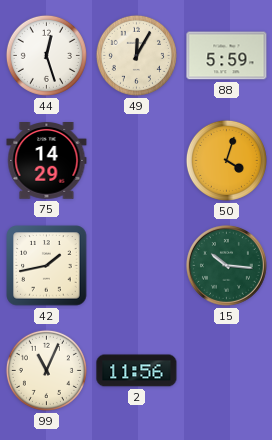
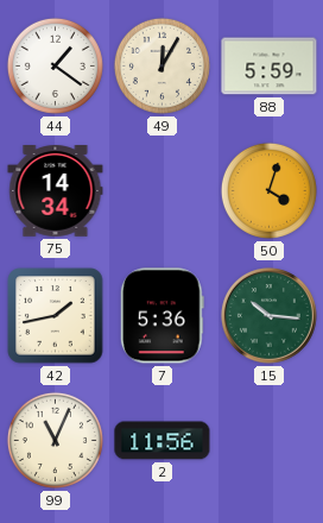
44: 12:27 -> 1:21 (55, 65)
75: 14:29 -> 14:34 (56, 191)
7: none -> 5:36 (161, 316)
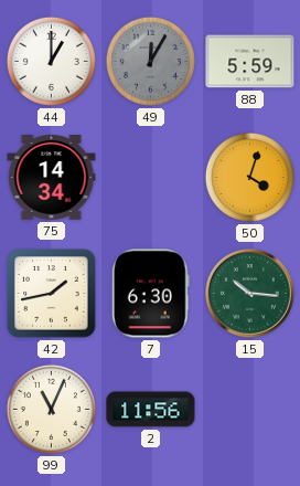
44: 1:21 -> 1:00 (51, 61)
49 dial: cream -> grey (150, 61)
7: 5:36 -> 6:30 (150, 294)
